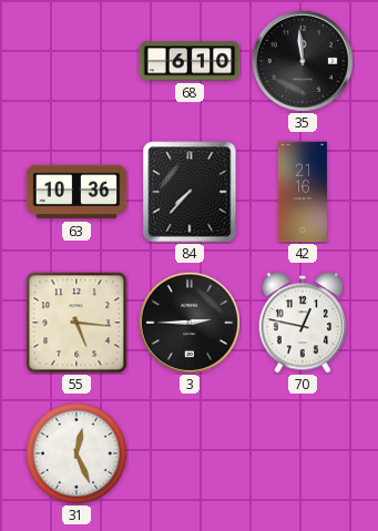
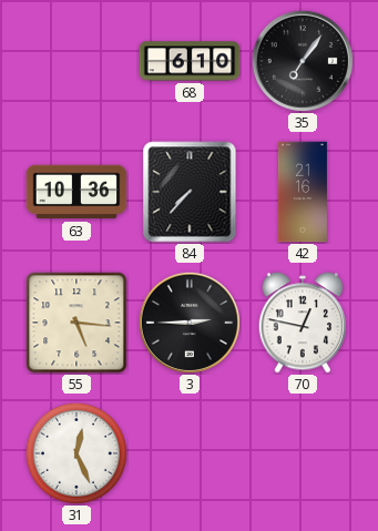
35: 11:59 -> 7:06 (303, 61)
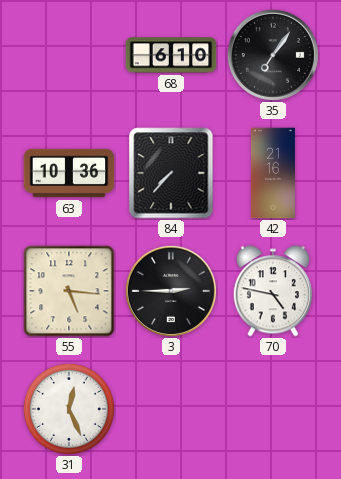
70: 12:47 -> 4:47 (272, 291)
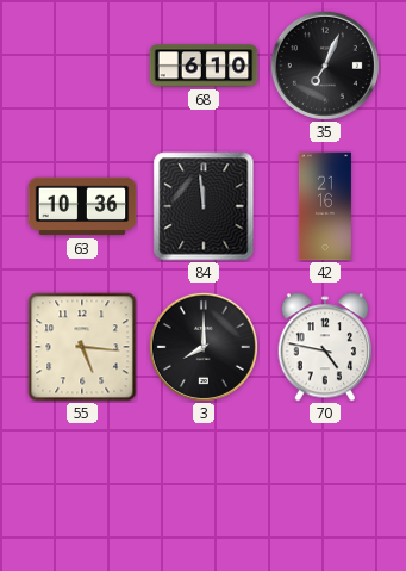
35: 7:06 -> 7:04 (325, 66)
84: 7:37 -> 11:59 (204, 206)
3: 2:45 -> 8:00 (204, 347)
31: 12:26 -> none (69, 409)
